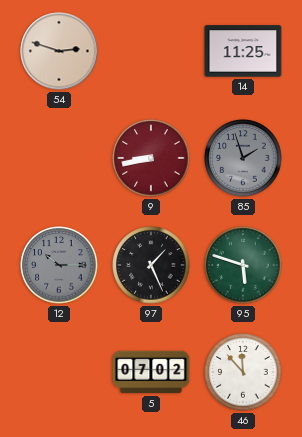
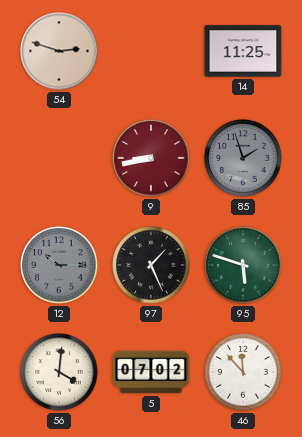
56: none -> 4:01 (59, 372)
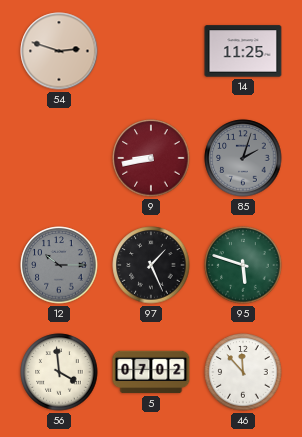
85: 1:57 -> 2:03 (243, 158)
56: 4:01 -> 3:59 (59, 372)
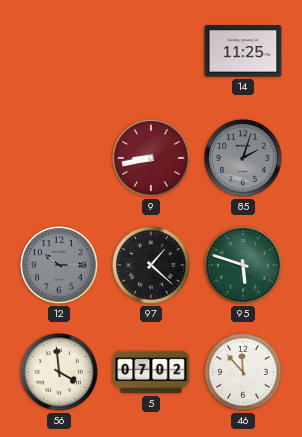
54: 2:48 -> none (59, 51)
97: 1:26 -> 1:22 (151, 265)
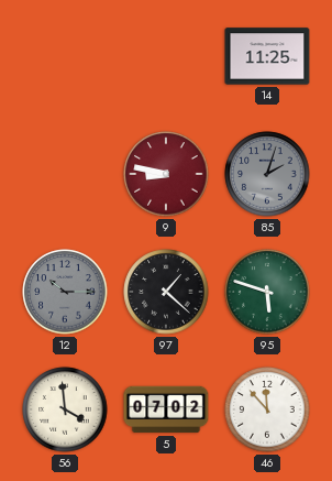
9: 8:43 -> 8:47 (166, 174)
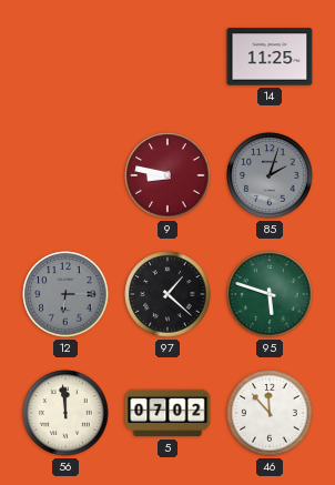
12: 10:15 -> 6:15 (65, 294)
56: 3:59 -> 11:59 (65, 413)
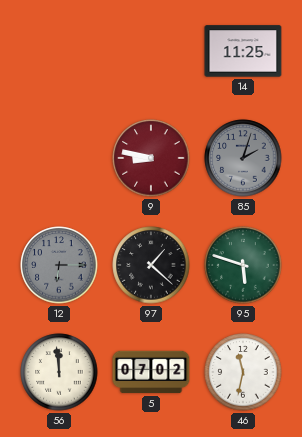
46: 11:53 -> 11:32 (243, 372)
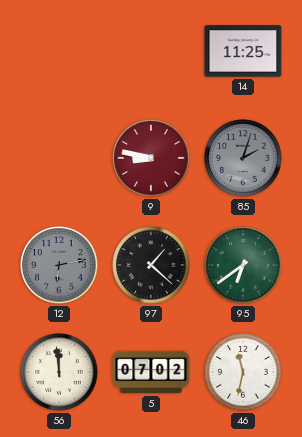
12: 6:15 -> 6:13 (59, 265)
95: 5:48 -> 6:39 (243, 265)
